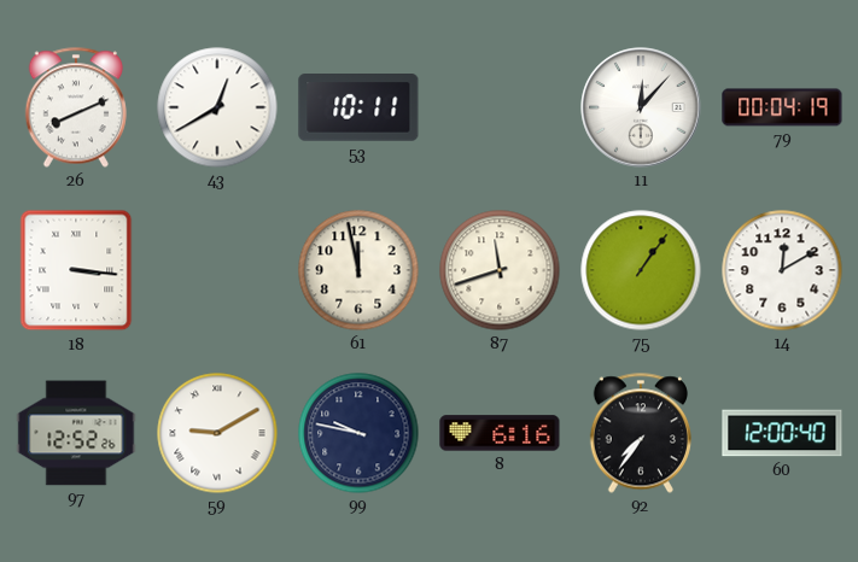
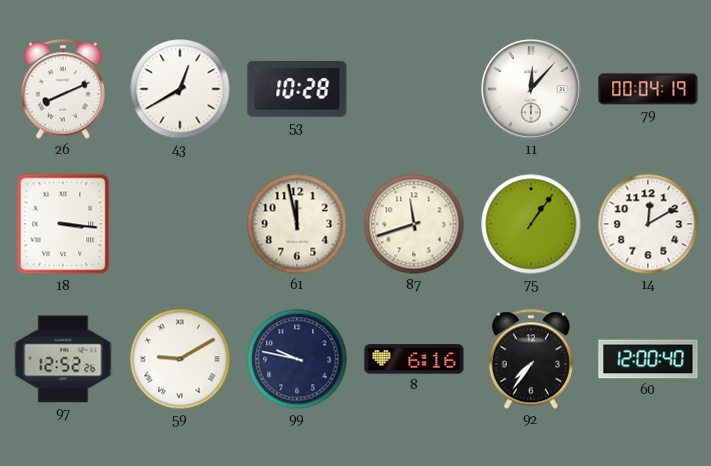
53: 10:11 -> 10:28 (297, 90)
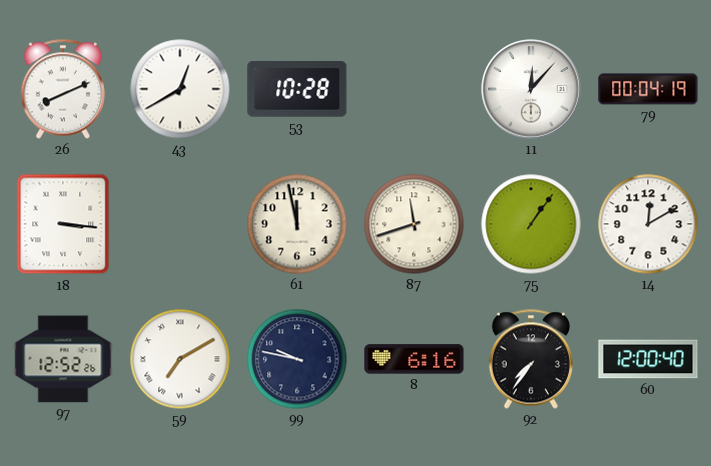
59: 9:10 -> 7:10 (180, 359)
